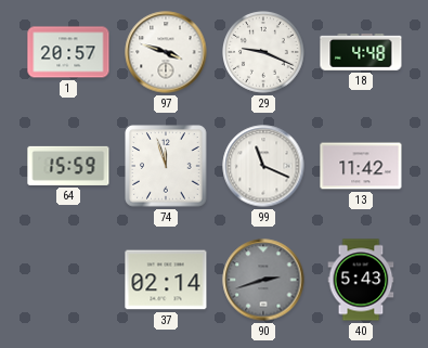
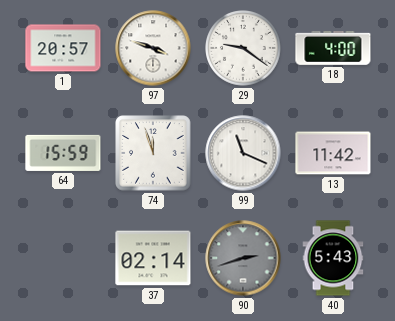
29: 9:19 -> 9:21 (244, 49)
18: 4:48 -> 4:00 (333, 48)
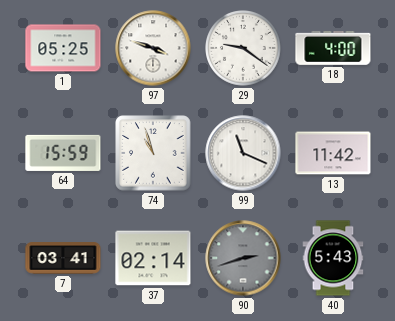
1: 20:57 -> 05:25 (63, 48)
74: 11:57 -> 10:57 (153, 153)
7: none -> 03:41 (63, 258)
